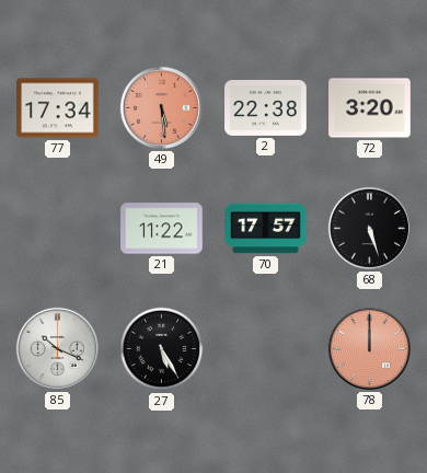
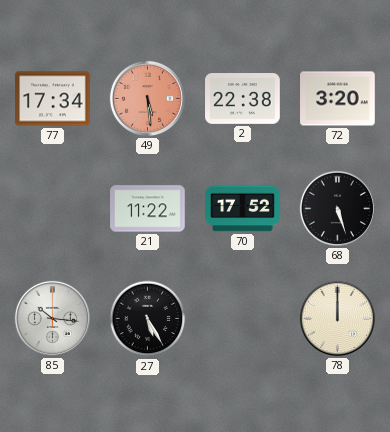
70: 17:57 -> 17:52 (243, 209)
85: 10:19 -> 10:16 (52, 318)
78 dial: salmon -> cream (337, 318)
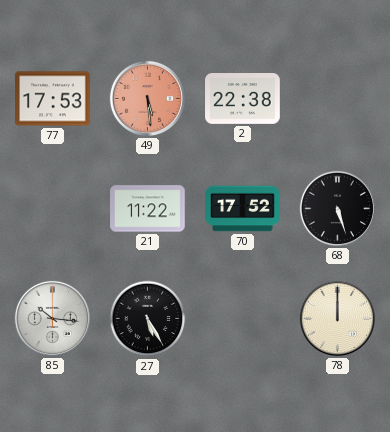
77: 17:34 -> 17:53 (53, 99)
72: 3:20 -> none (338, 99)
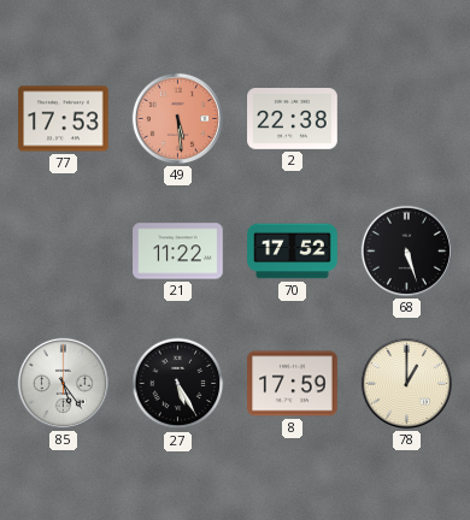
85: 10:16 -> 5:24 (63, 383)
8: none -> 17:59 (293, 384)
78: 12:00 -> 1:00 (406, 383)
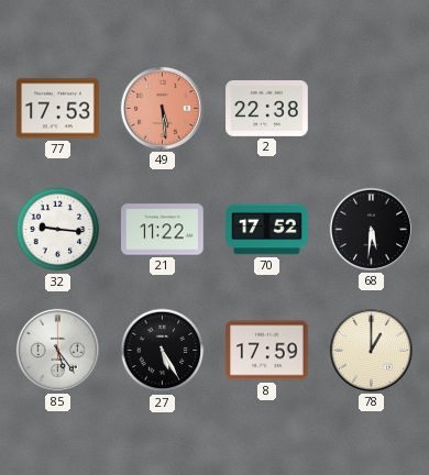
32: none -> 9:16 (58, 230)
68: 5:27 -> 5:31 (371, 229)
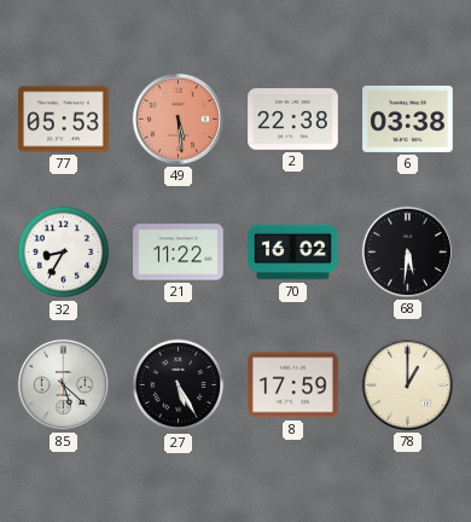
77: 17:53 -> 05:53 (64, 120)
6: none -> 03:38 (408, 118)
32: 9:16 -> 8:35 (64, 253)
70: 17:52 -> 16:02 (293, 253)
85: 5:24 -> 5:22 (63, 384)
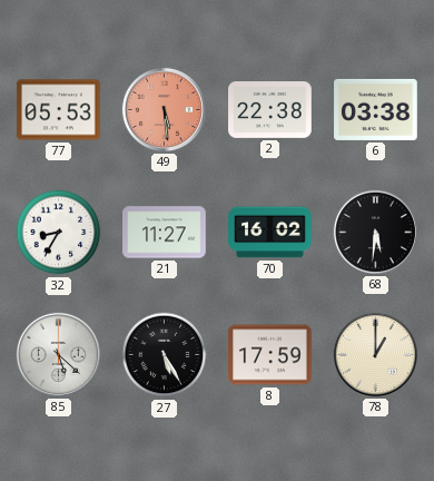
21: 11:22 -> 11:27 (165, 233)
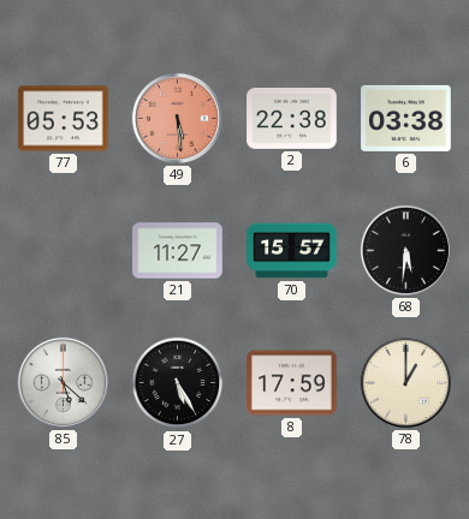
32: 8:35 -> none (59, 233)
70: 16:02 -> 15:57 (292, 251)
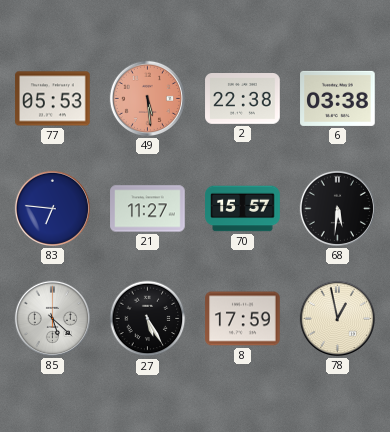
83: none -> 6:46 (52, 208)
78: 1:00 -> 12:58 (337, 318)
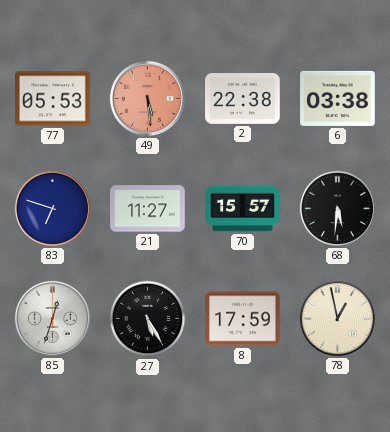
83: 6:46 -> 6:48 (52, 208)
85: 5:22 -> 12:33 (52, 318)
